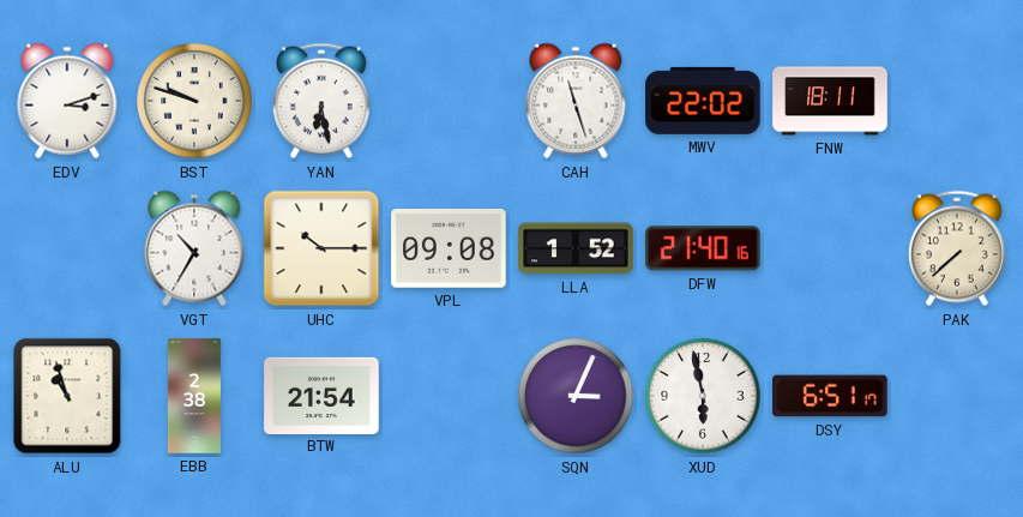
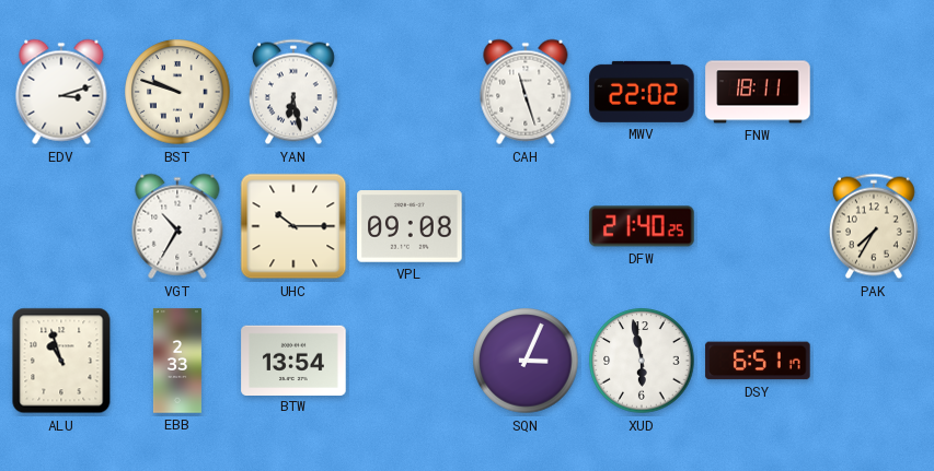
LLA: 1:52 -> none (576, 248)
DFW: 21:40:16 -> 21:40:25 (642, 226)
PAK: 7:38 -> 7:35 (874, 226)
EBB: 2:38 -> 2:33 (177, 361)
BTW: 21:54 -> 13:54 (293, 360)
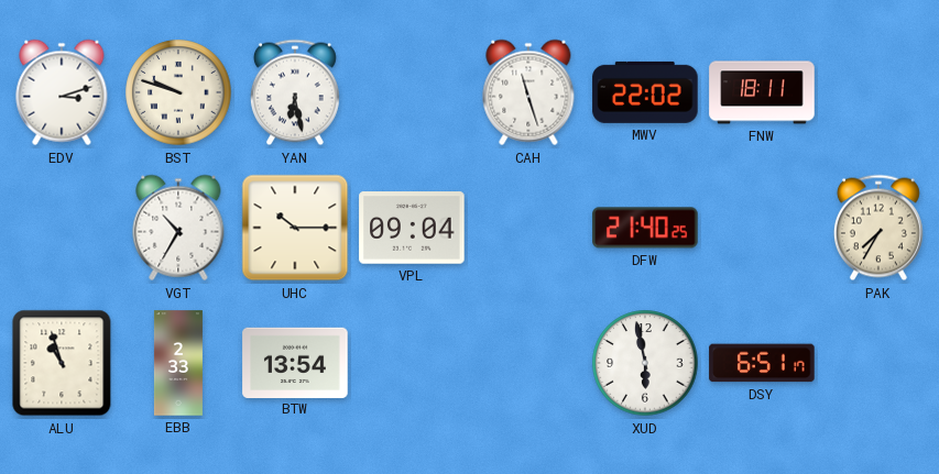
VPL: 09:08 -> 09:04 (412, 228)
SQN: 3:04 -> none (526, 361)
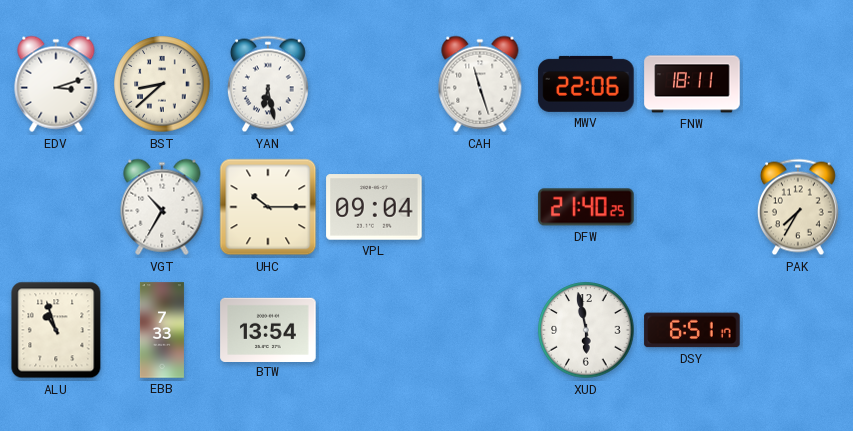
BST: 9:48 -> 8:38 (162, 84)
MWV: 22:02 -> 22:06 (586, 84)
EBB: 2:33 -> 7:33 (162, 330)
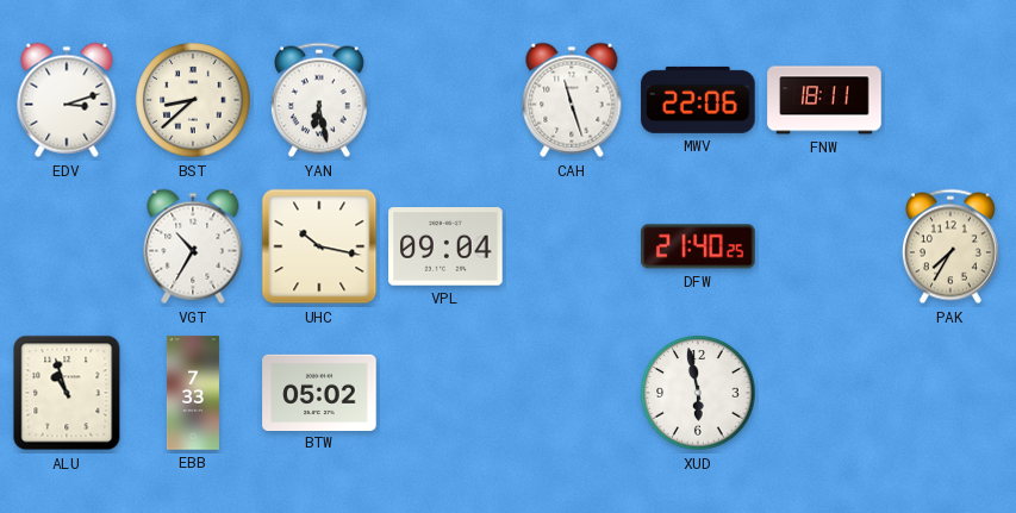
UHC: 10:15 -> 10:17 (319, 246)
BTW: 13:54 -> 05:02 (319, 392)
DSY: 6:51 -> none (692, 330)
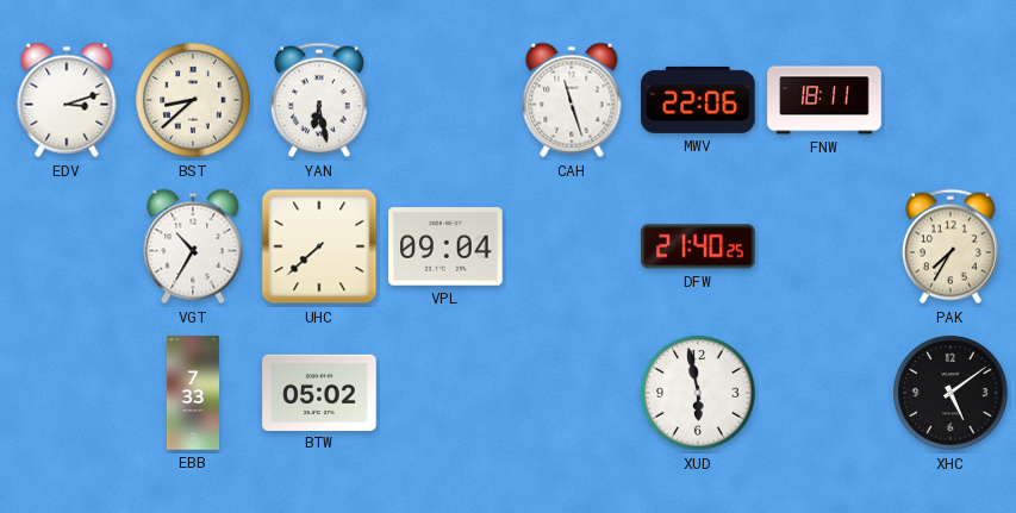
UHC: 10:17 -> 7:38 (319, 246)
ALU: 10:57 -> none (67, 393)
XHC: none -> 5:09 (950, 393)
